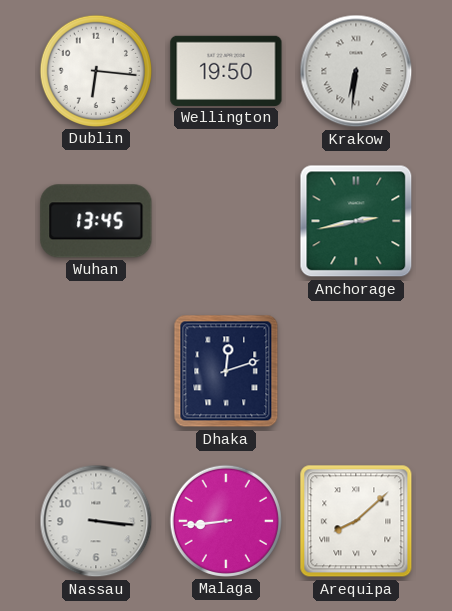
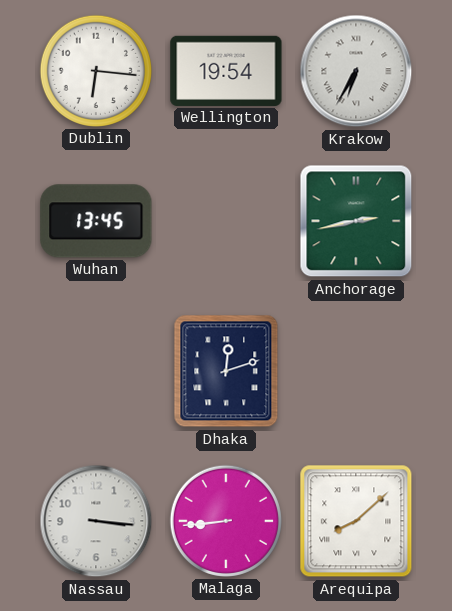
Wellington: 19:50 -> 19:54 (226, 71)
Krakow: 6:31 -> 6:35 (356, 71)
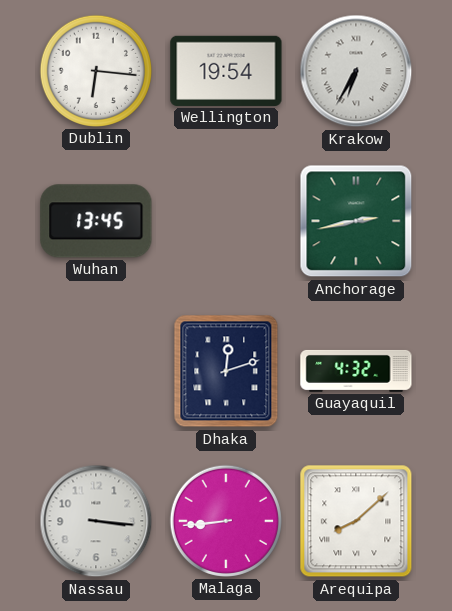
Guayaquil: none -> 4:32 (356, 371)
